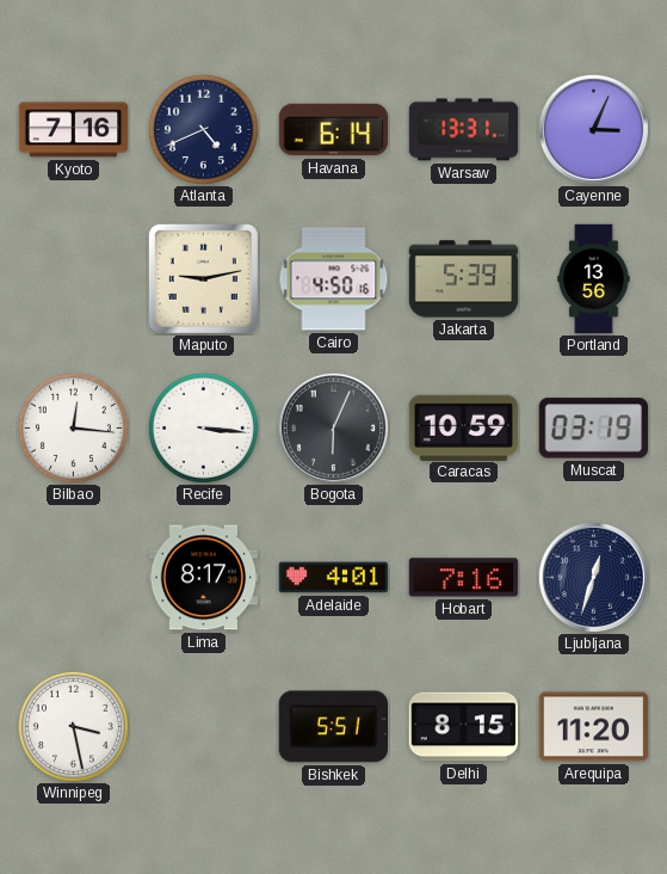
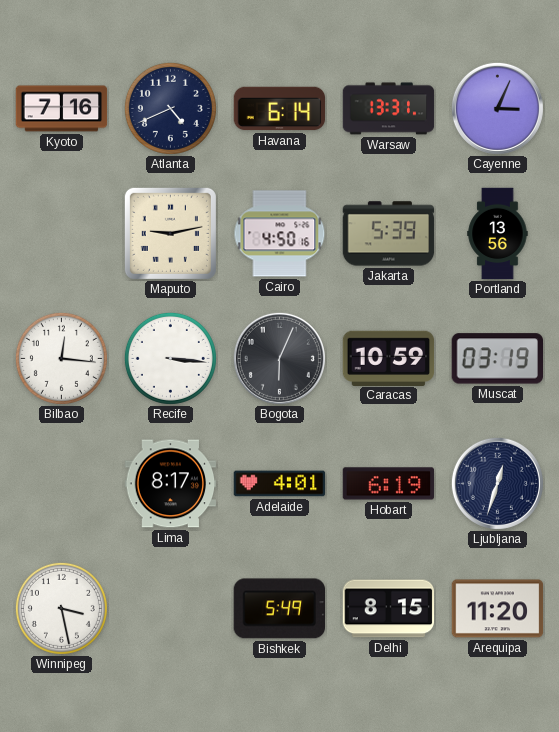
Hobart: 7:16 -> 6:19 (389, 484)
Bishkek: 5:51 -> 5:49 (279, 609)
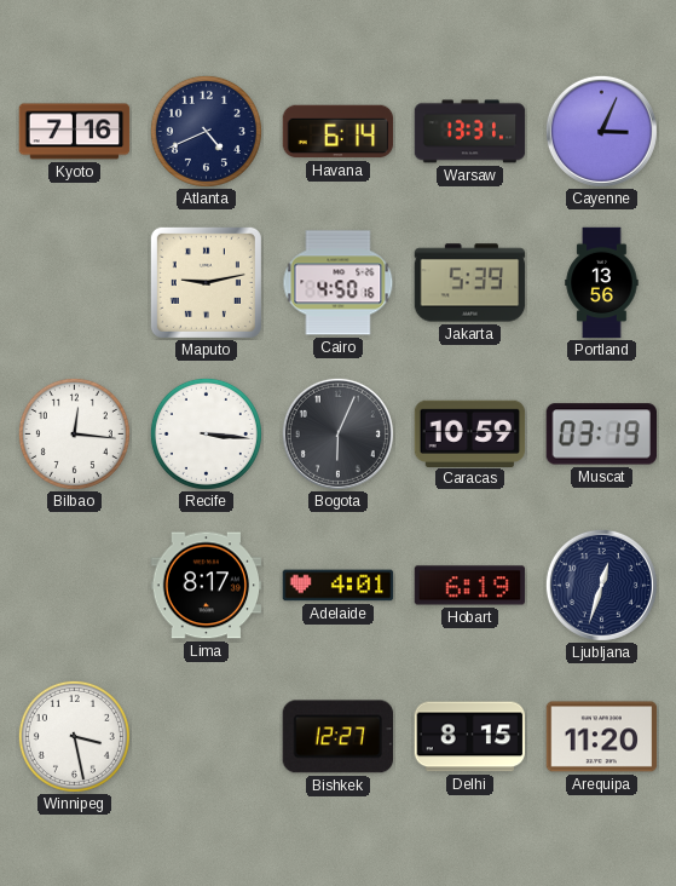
Bishkek: 5:49 -> 12:27 (337, 737)
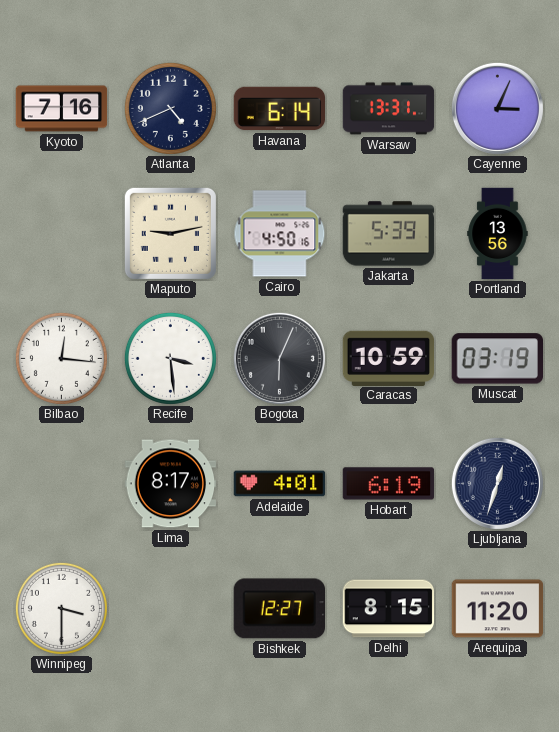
Recife: 3:16 -> 3:29 (170, 358)
Winnipeg: 3:28 -> 3:30 (61, 608)
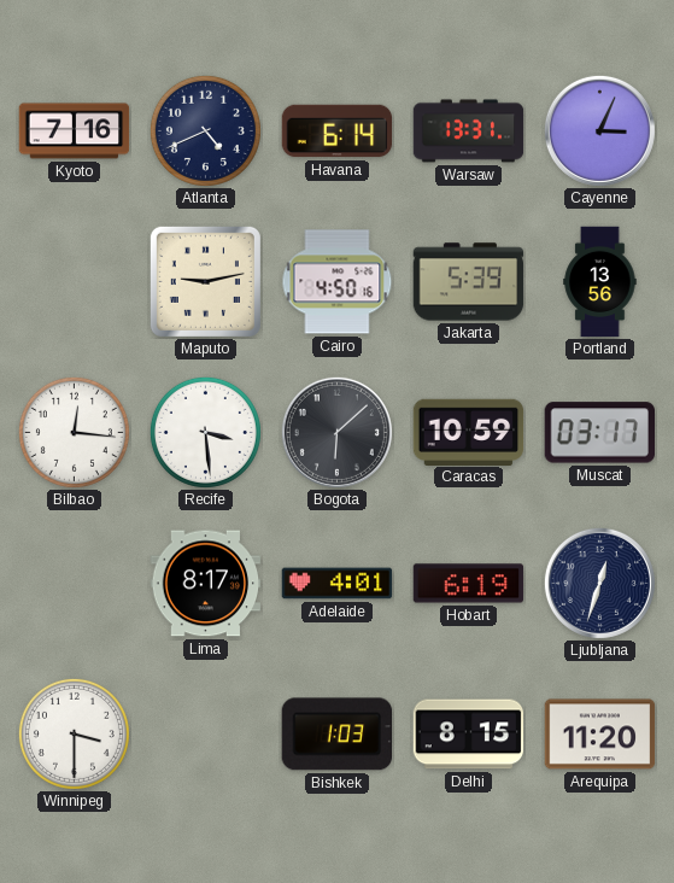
Bogota: 6:04 -> 6:08 (336, 432)
Muscat: 03:19 -> 03:17 (599, 433)
Bishkek: 12:27 -> 1:03 (336, 735)
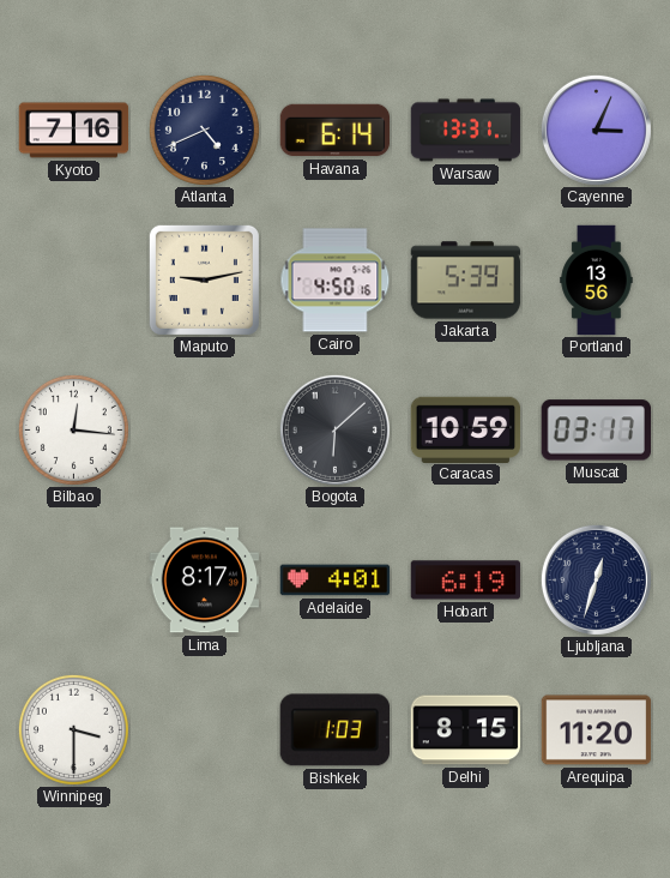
Recife: 3:29 -> none (205, 432)
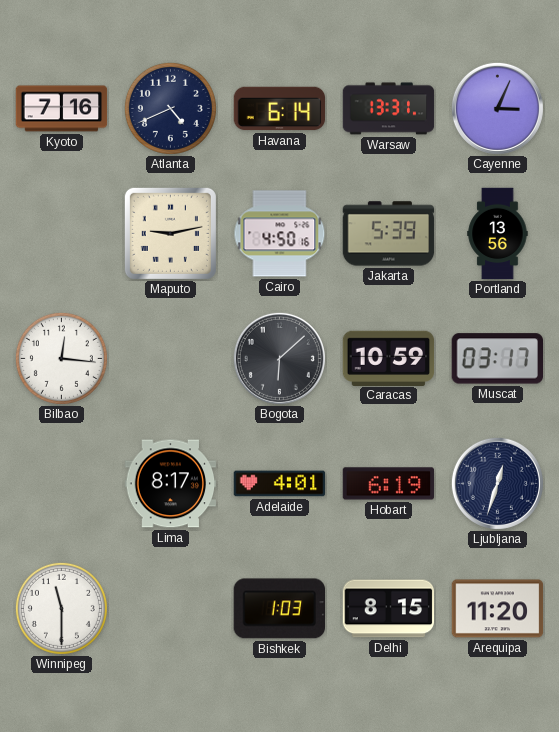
Winnipeg: 3:30 -> 11:30 (61, 608)
